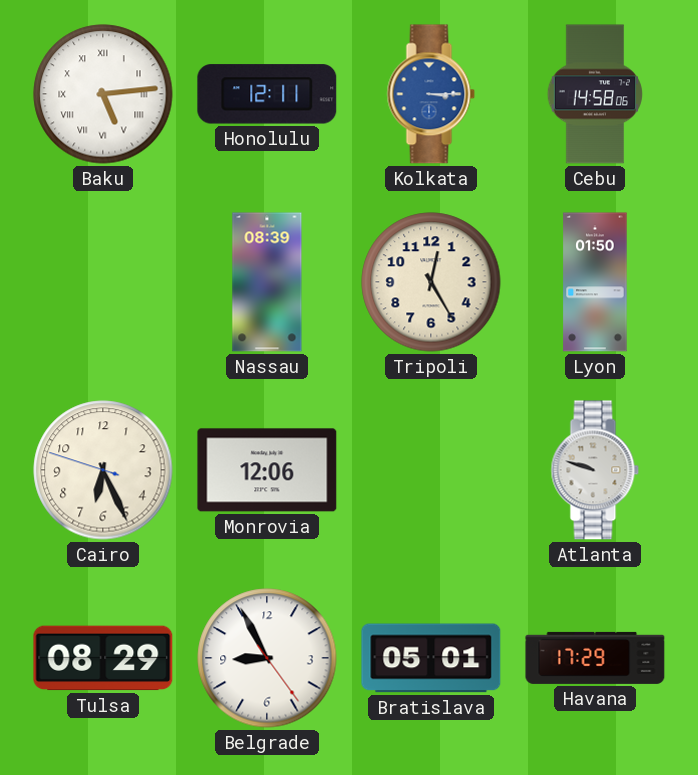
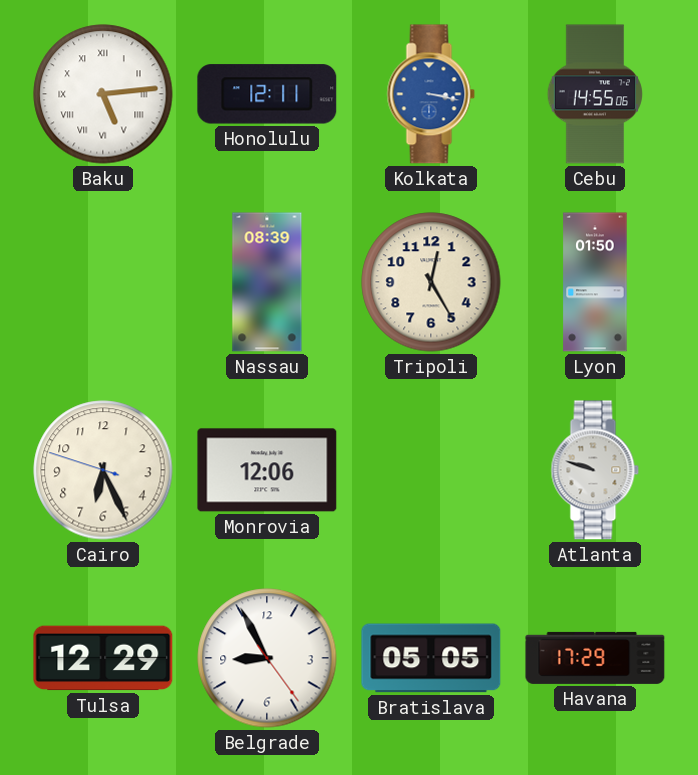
Kolkata: 3:15 -> 3:17 (431, 94)
Cebu: 14:58 -> 14:55 (595, 94)
Tulsa: 08:29 -> 12:29 (103, 658)
Bratislava: 05:01 -> 05:05 (431, 658)
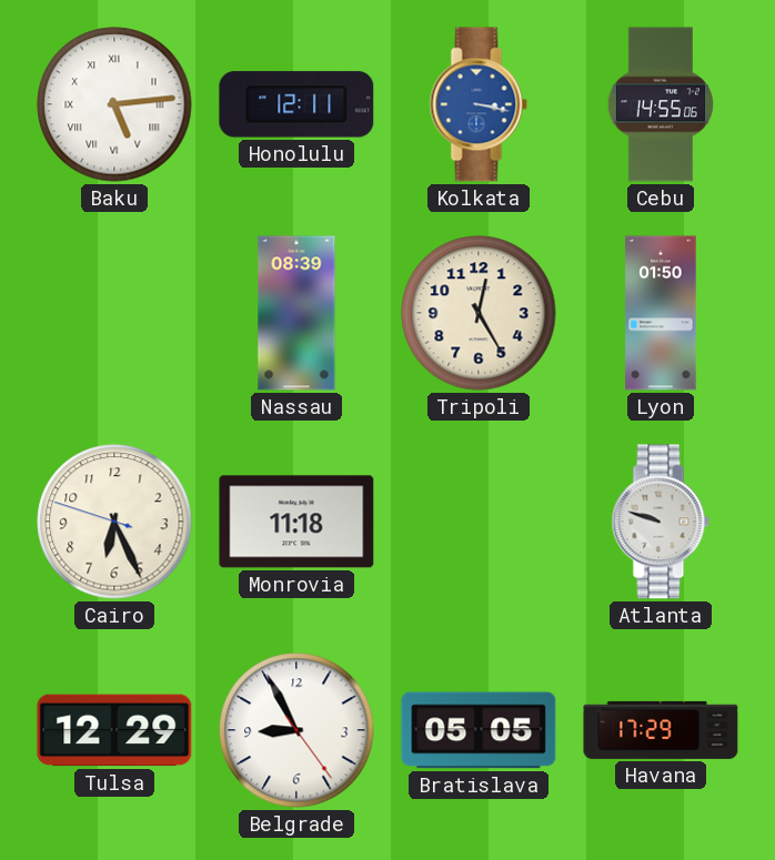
Monrovia: 12:06 -> 11:18 (296, 522)
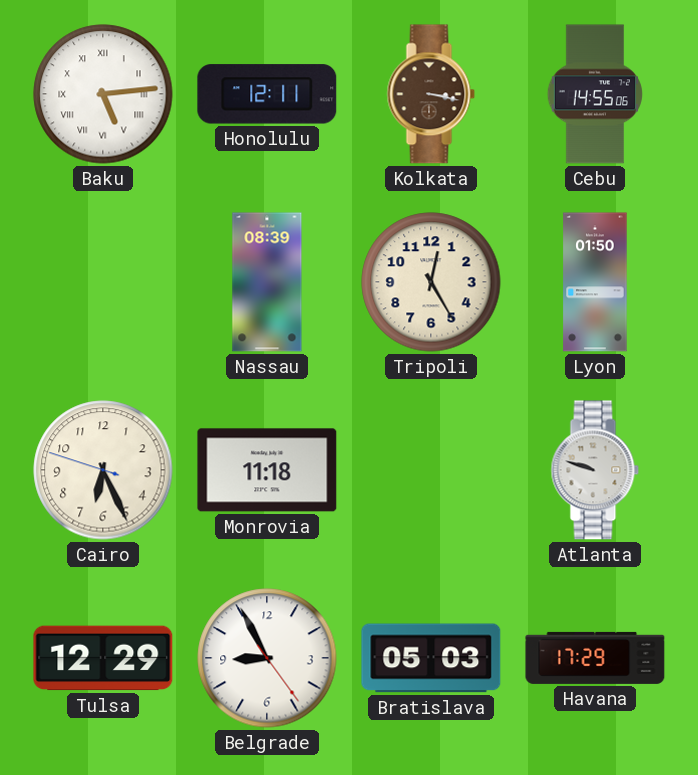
Kolkata dial: blue -> brown (431, 94)
Bratislava: 05:05 -> 05:03 (431, 658)
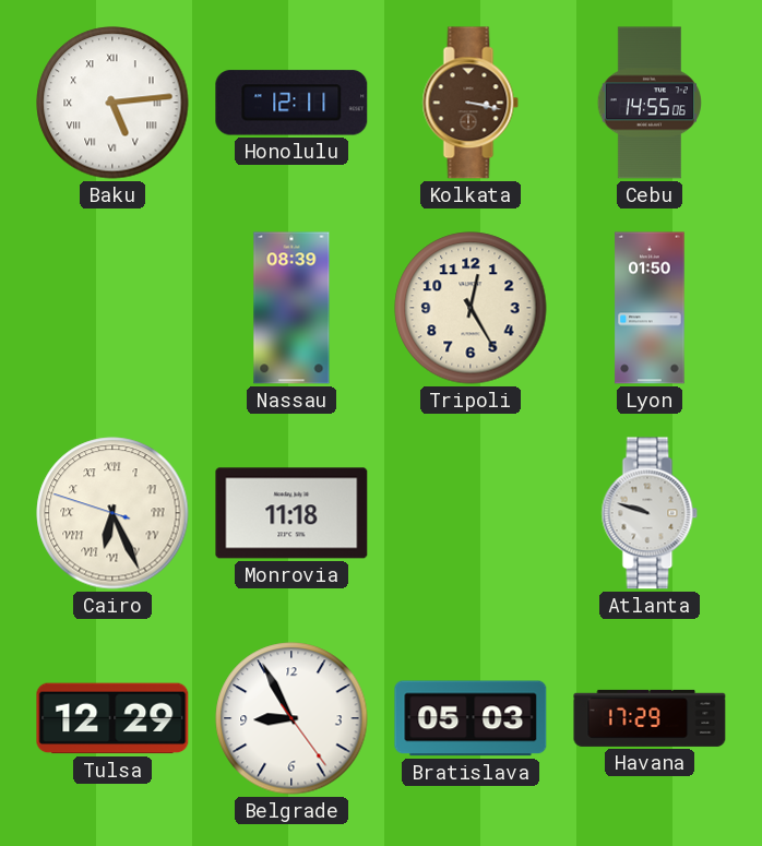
Cairo numerals: Arabic -> Roman (112, 513)
